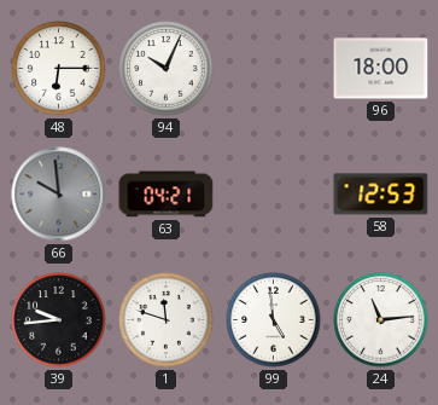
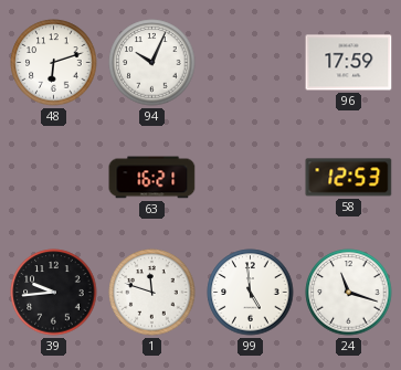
48: 6:15 -> 6:12 (54, 63)
96: 18:00 -> 17:59 (349, 63)
66: 9:59 -> none (59, 195)
63: 04:21 -> 16:21 (152, 178)
24: 11:14 -> 11:18 (349, 293)
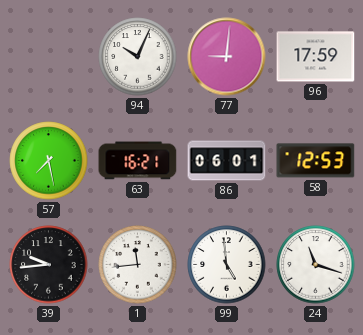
48: 6:12 -> none (54, 63)
77: none -> 9:01 (227, 57)
57: none -> 7:28 (49, 161)
86: none -> 06:01 (227, 161)
1: 11:48 -> 11:44 (138, 265)
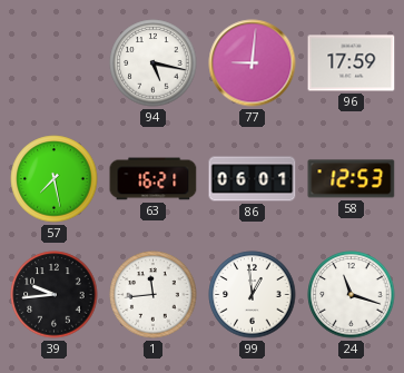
94: 10:04 -> 5:17 (154, 63)
99: 4:59 -> 12:59 (253, 295)
